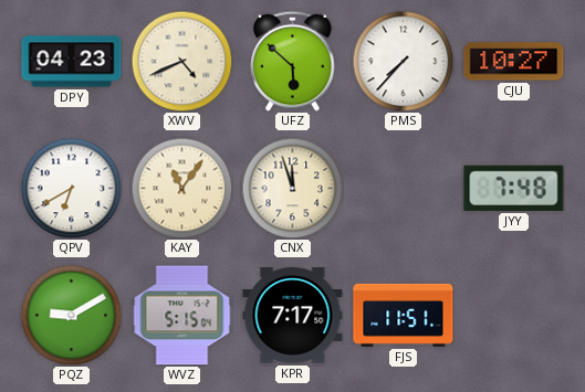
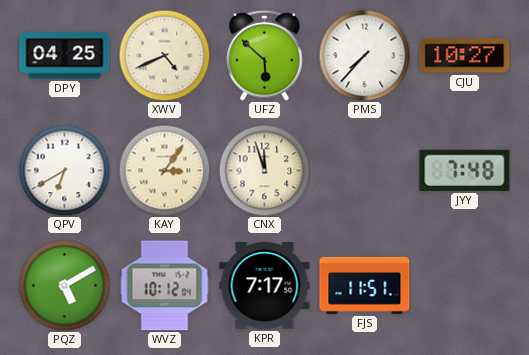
DPY: 04:23 -> 04:25 (65, 56)
KAY: 11:06 -> 3:06 (164, 170)
PQZ: 9:10 -> 5:10 (64, 285)
WVZ: 5:15 -> 10:12 (165, 286)
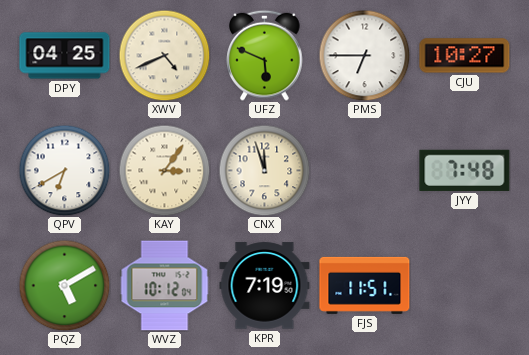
UFZ: 5:52 -> 5:49 (265, 55)
PMS: 7:37 -> 6:45 (364, 55)
KPR: 7:17 -> 7:19 (265, 286)
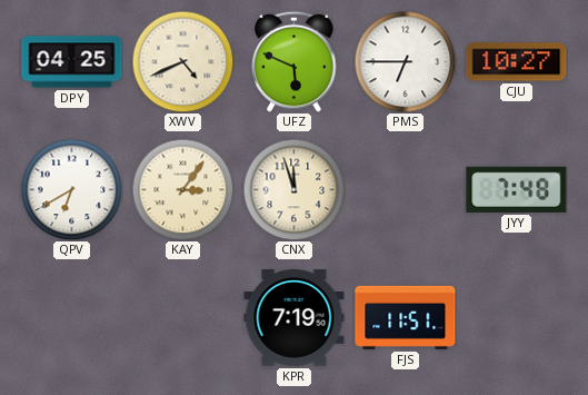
PQZ: 5:10 -> none (64, 285)
WVZ: 10:12 -> none (165, 286)
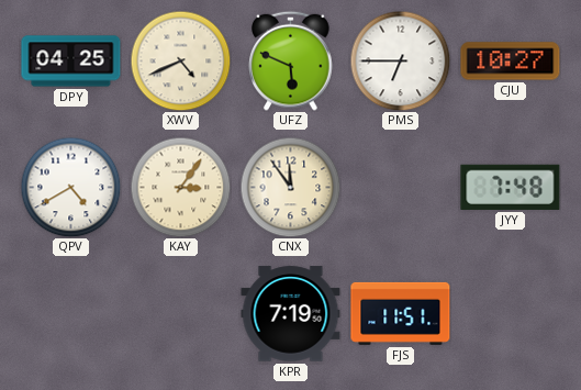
QPV: 6:40 -> 4:40 (70, 187)
CNX: 11:57 -> 11:54 (290, 187)
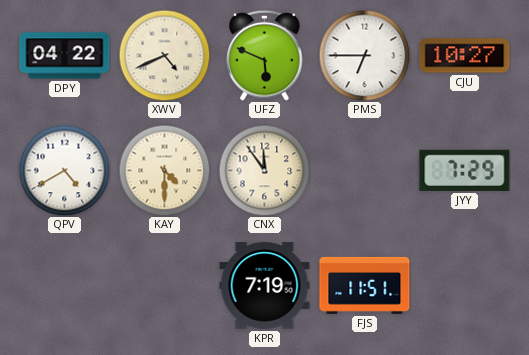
DPY: 04:25 -> 04:22 (65, 56)
KAY: 3:06 -> 4:30 (164, 170)
JYY: 7:48 -> 7:29 (465, 170)
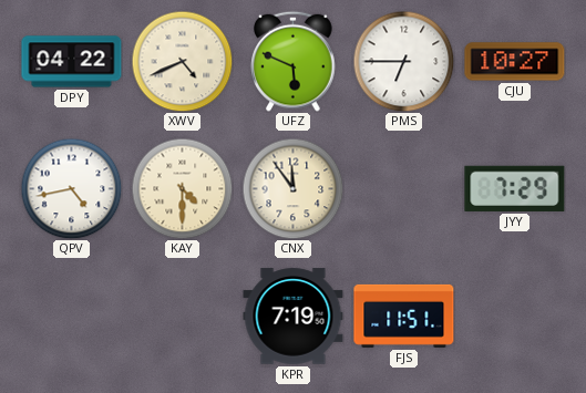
QPV: 4:40 -> 4:43 (71, 188)
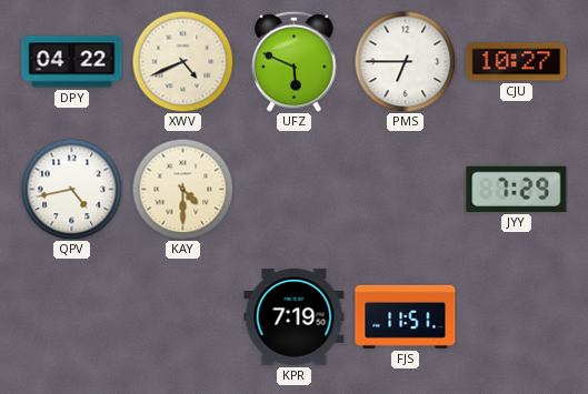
CNX: 11:54 -> none (292, 188)
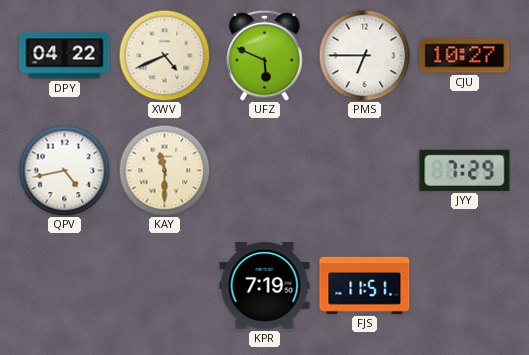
KAY: 4:30 -> 11:30 (164, 170)
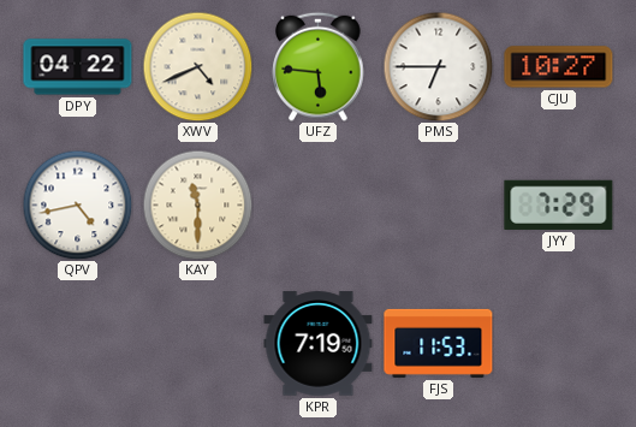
UFZ: 5:49 -> 5:46 (319, 66)
FJS: 11:51 -> 11:53 (439, 343)
